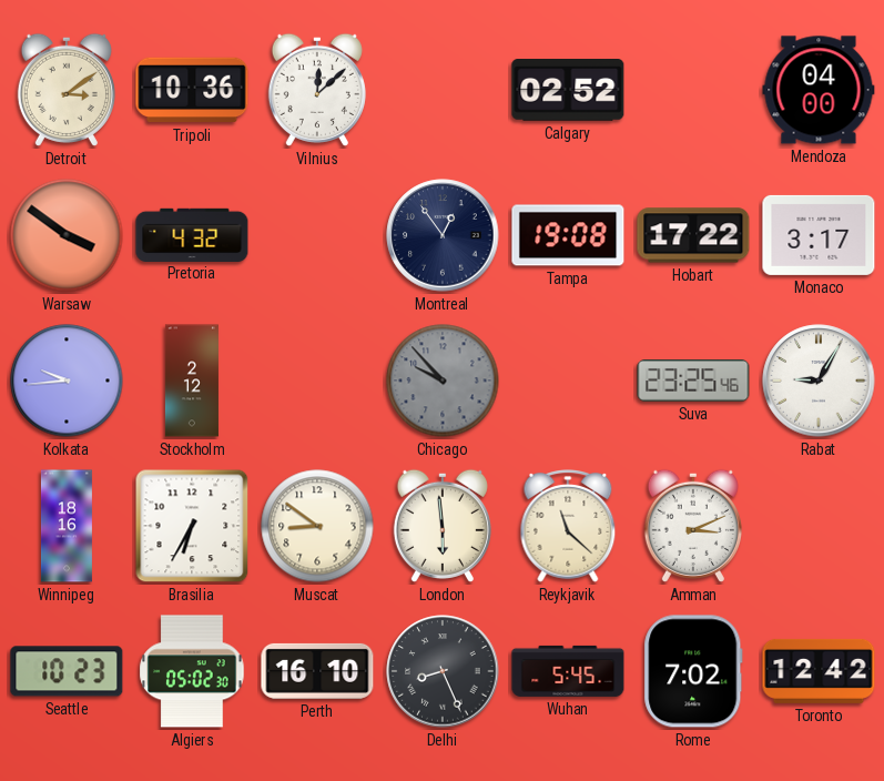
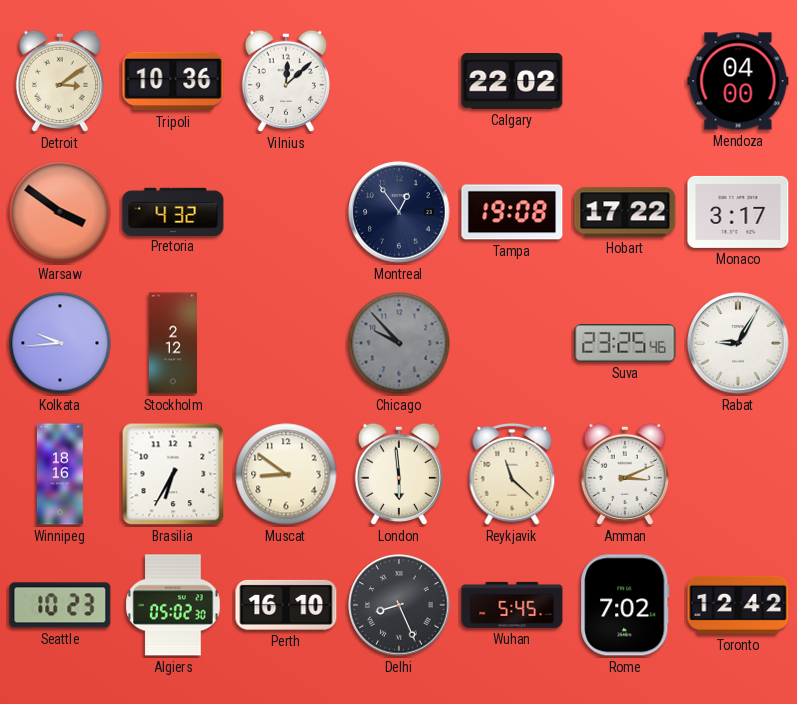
Calgary: 02:52 -> 22:02 (512, 82)
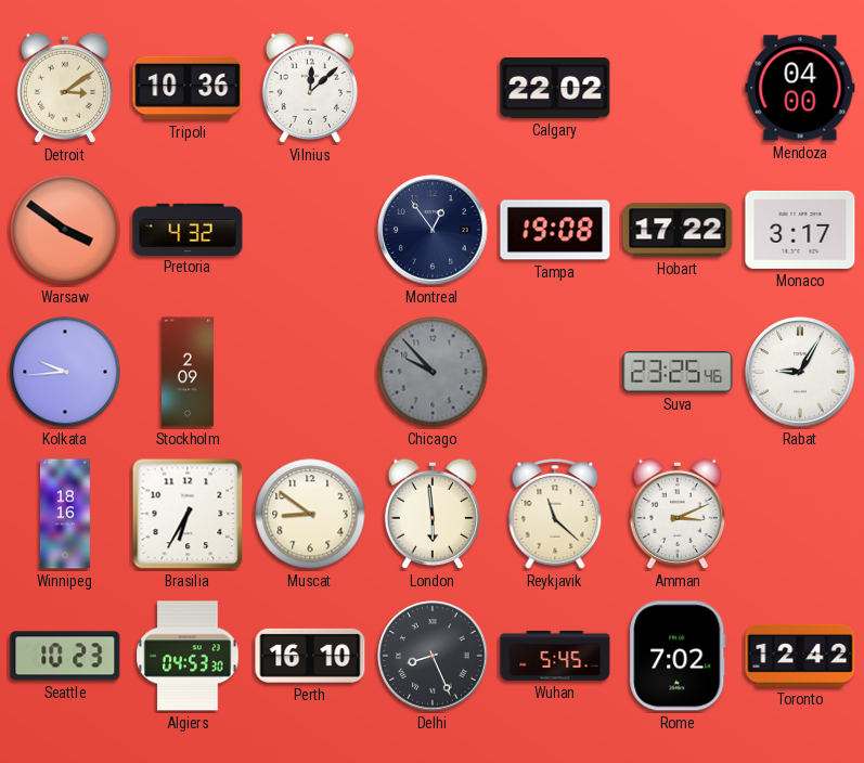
Stockholm: 2:12 -> 2:09 (188, 372)
Algiers: 05:02 -> 04:53 (188, 656)
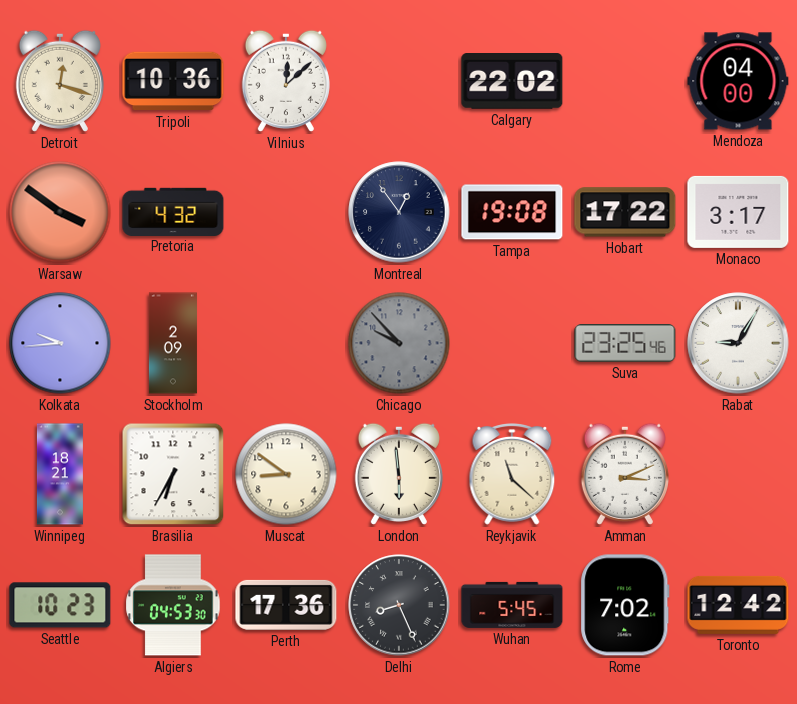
Detroit: 3:09 -> 12:18 (60, 81)
Winnipeg: 18:16 -> 18:21 (60, 474)
Perth: 16:10 -> 17:36 (286, 605)
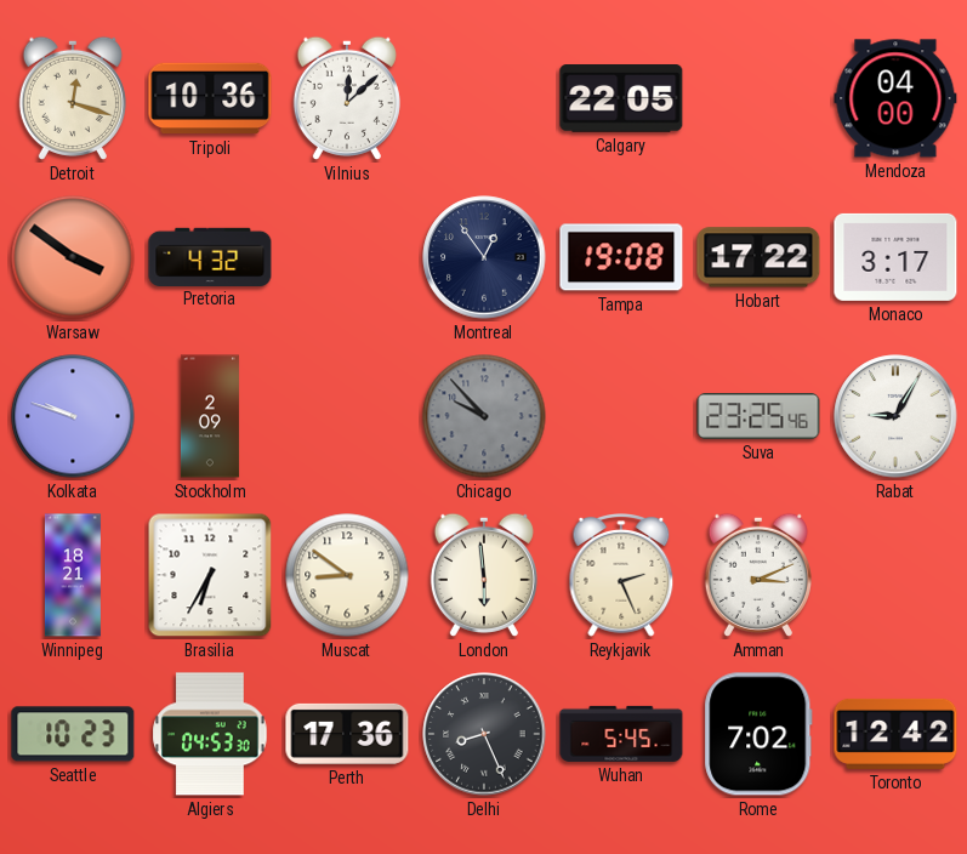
Calgary: 22:02 -> 22:05 (621, 99)
Kolkata: 9:44 -> 9:48 (73, 416)
Reykjavik: 11:22 -> 2:26 (621, 576)
